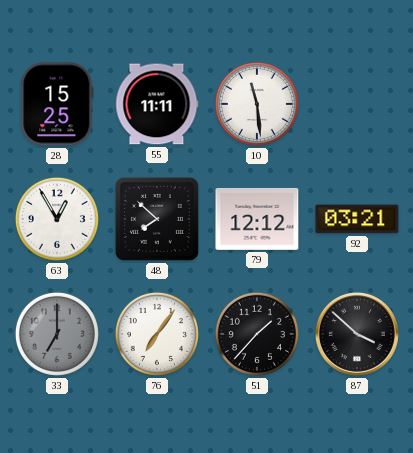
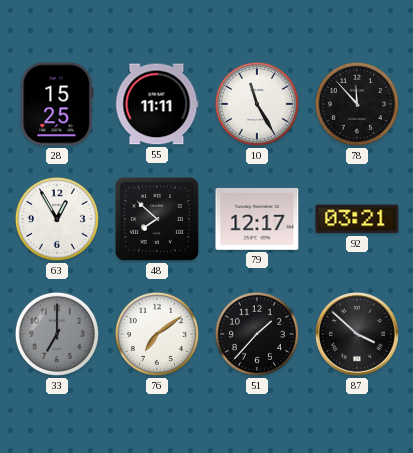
10: 11:29 -> 11:25 (257, 104)
78: none -> 11:53 (357, 104)
79: 12:12 -> 12:17 (257, 219)
76: 7:06 -> 7:09 (157, 334)
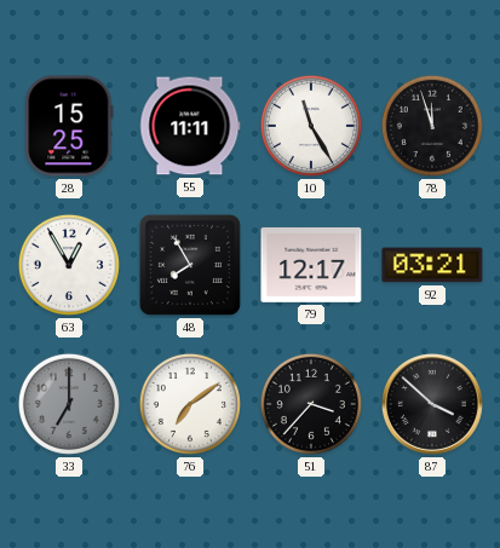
78: 11:53 -> 11:57 (432, 126)
48: 7:52 -> 7:55 (190, 265)
51: 1:37 -> 3:37 (311, 404)
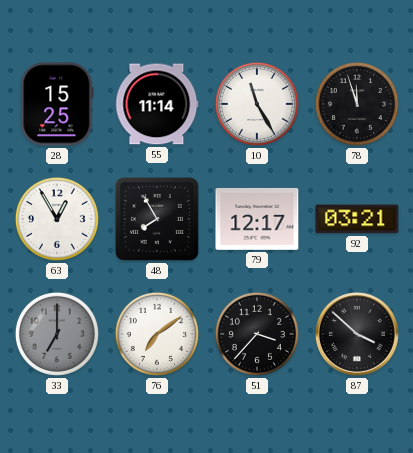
55: 11:11 -> 11:14 (157, 104)
